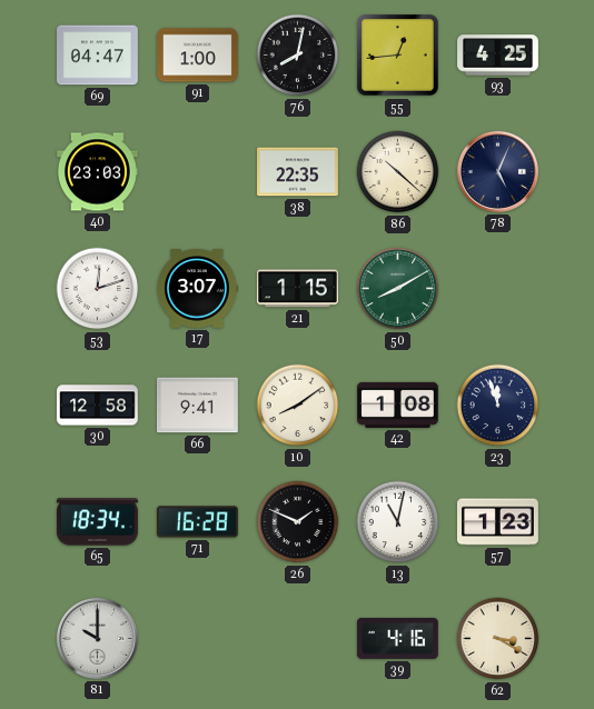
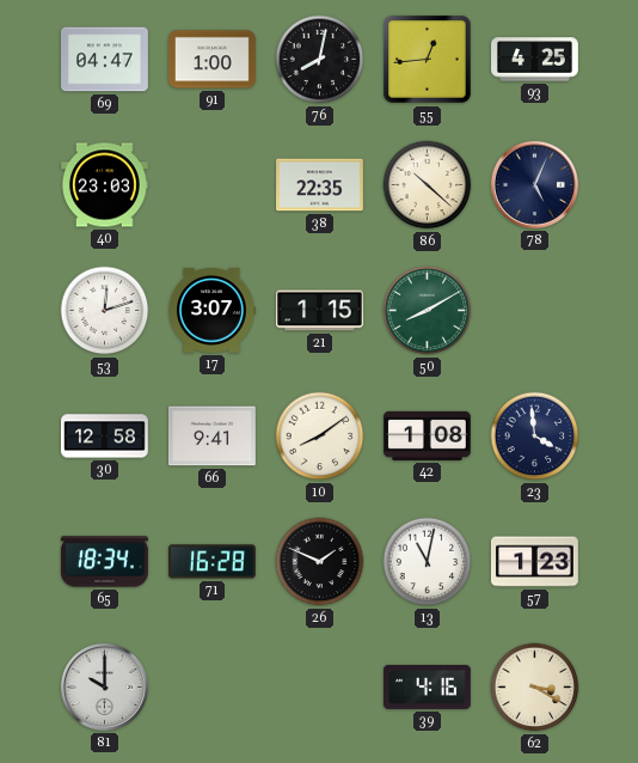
23: 11:57 -> 3:59 (535, 437)
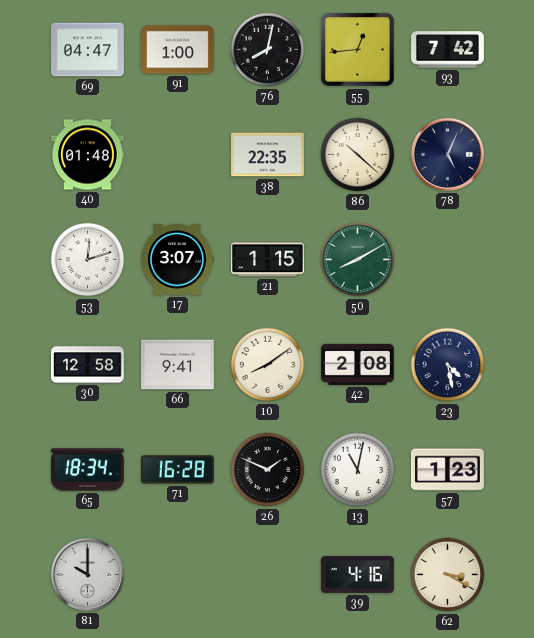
93: 4:25 -> 7:42 (448, 50)
40: 23:03 -> 01:48 (88, 155)
42: 1:08 -> 2:08 (358, 364)
23: 3:59 -> 4:28 (448, 365)
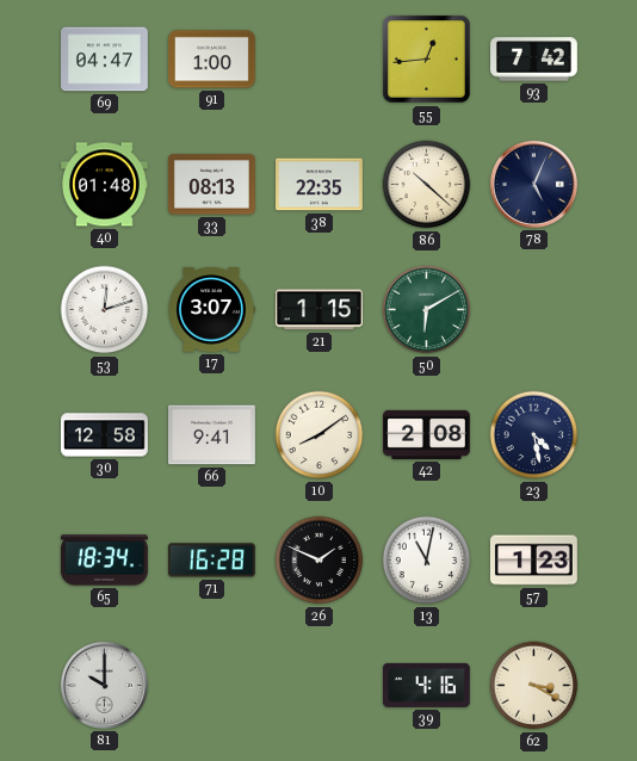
76: 8:02 -> none (268, 50)
33: none -> 08:13 (212, 185)
50: 8:10 -> 6:10 (427, 310)
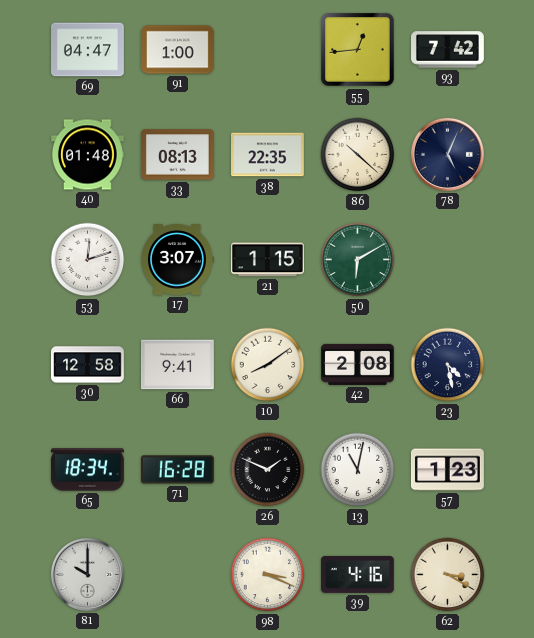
98: none -> 3:19 (268, 575)
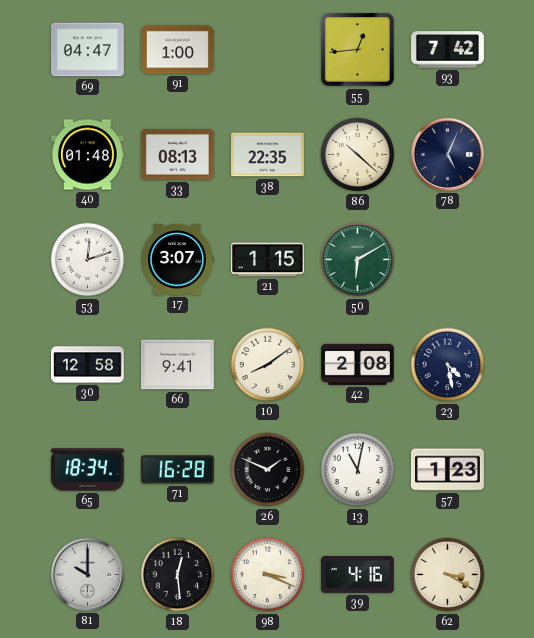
18: none -> 12:29 (178, 575)
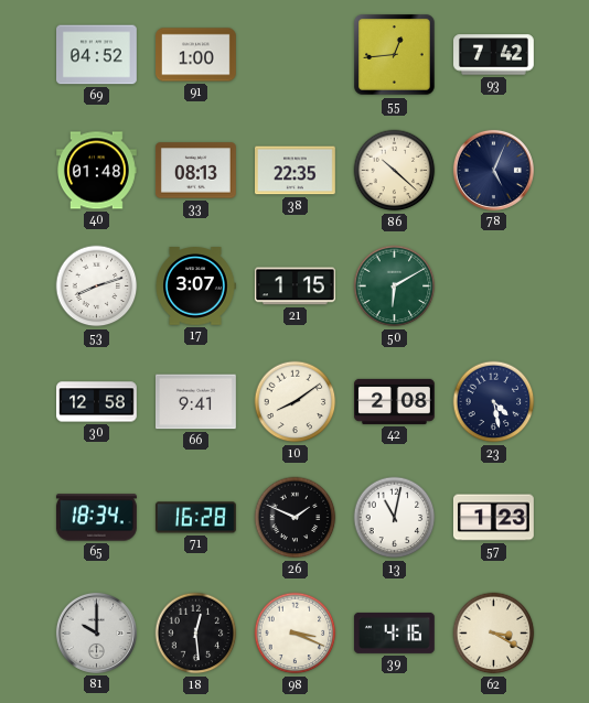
69: 04:47 -> 04:52 (97, 55)
53: 12:12 -> 8:12 (97, 286)
